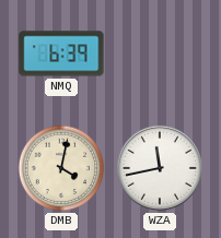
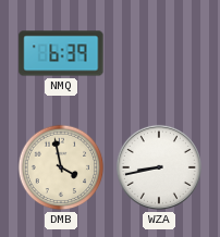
DMB: 4:02 -> 3:58 (61, 167)
WZA: 11:43 -> 8:43 (159, 167)
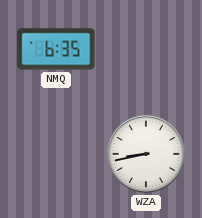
NMQ: 6:39 -> 6:35 (56, 49)
DMB: 3:58 -> none (61, 167)
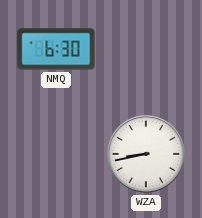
NMQ: 6:35 -> 6:30 (56, 49)
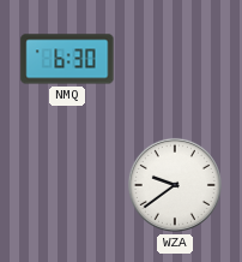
WZA: 8:43 -> 9:39 (175, 185)
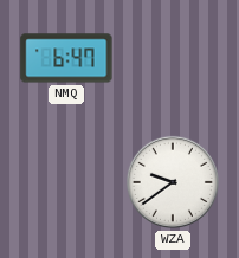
NMQ: 6:30 -> 6:47 (66, 58)
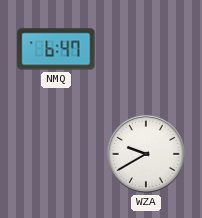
WZA: 9:39 -> 9:40 (146, 154)
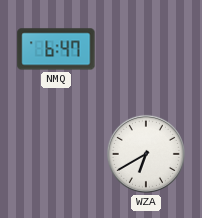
WZA: 9:40 -> 6:40 (146, 154)
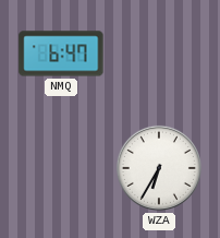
WZA: 6:40 -> 6:35 (159, 168)
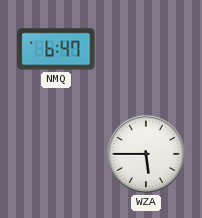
WZA: 6:35 -> 5:45 (146, 154)
